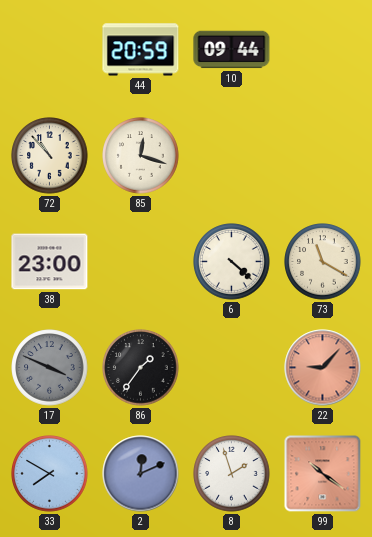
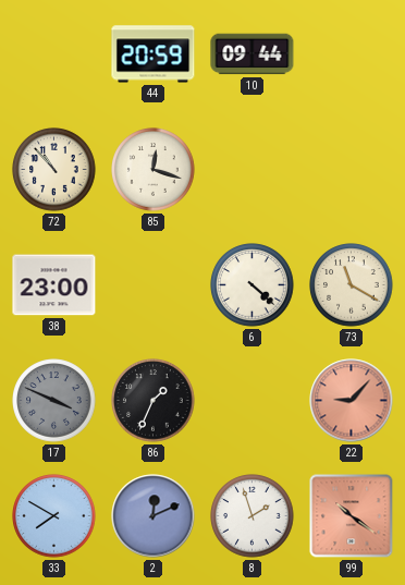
86: 1:36 -> 1:34 (154, 401)
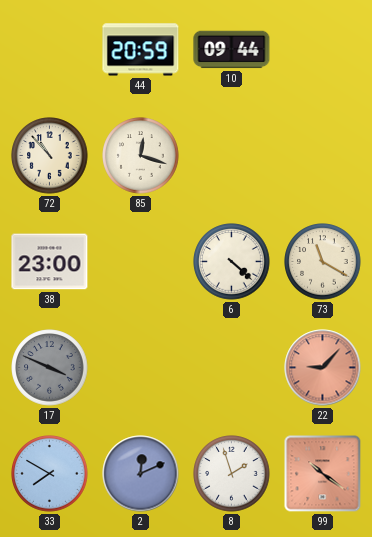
86: 1:34 -> none (154, 401)
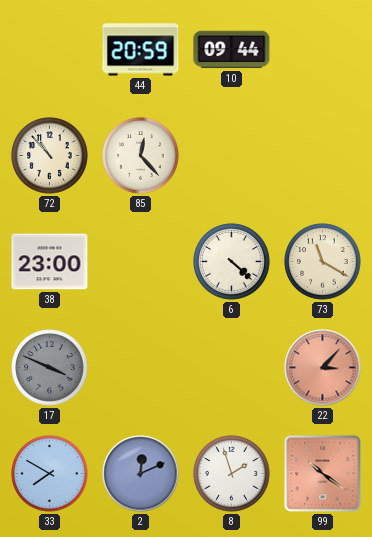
85: 12:18 -> 12:23 (141, 156)
22: 9:07 -> 3:07 (323, 368)
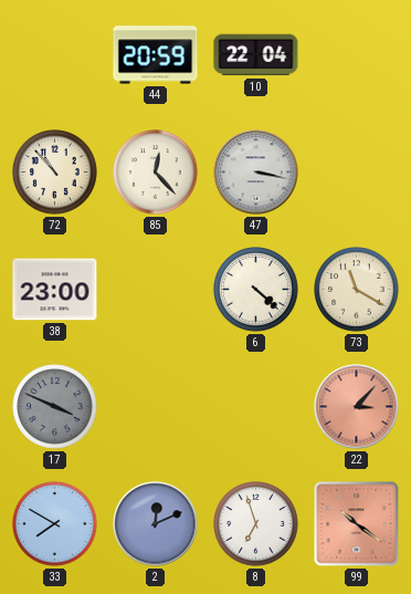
10: 09:44 -> 22:04 (256, 55)
47: none -> 3:17 (256, 173)
8: 1:57 -> 6:57 (256, 524)
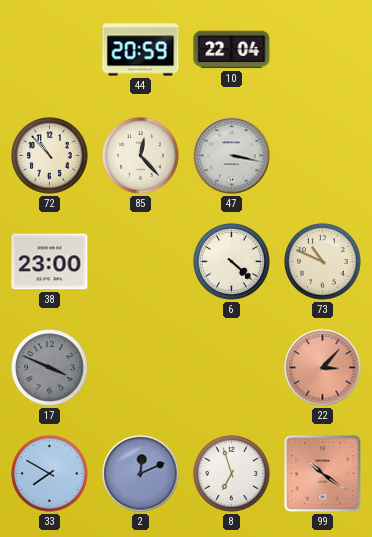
73: 11:20 -> 10:49 (323, 262)
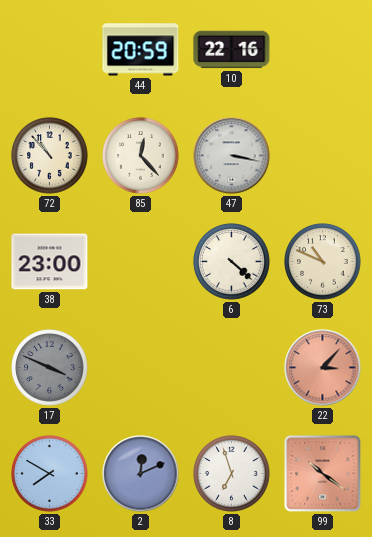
10: 22:04 -> 22:16 (232, 50)
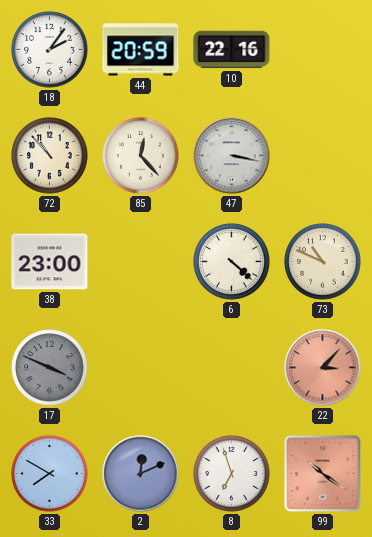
18: none -> 2:06 (50, 50)
